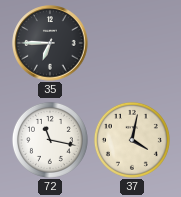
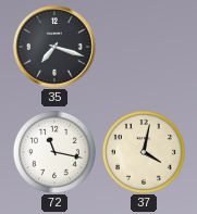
35: 6:45 -> 7:18 (54, 47)
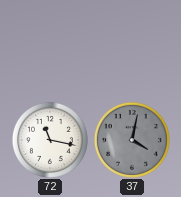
35: 7:18 -> none (54, 47)
37 dial: cream -> grey (132, 140)
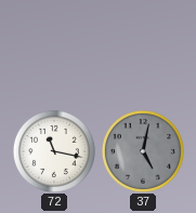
37: 4:02 -> 5:02 (143, 151)
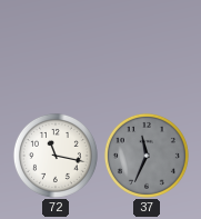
37: 5:02 -> 11:34 (147, 156)
